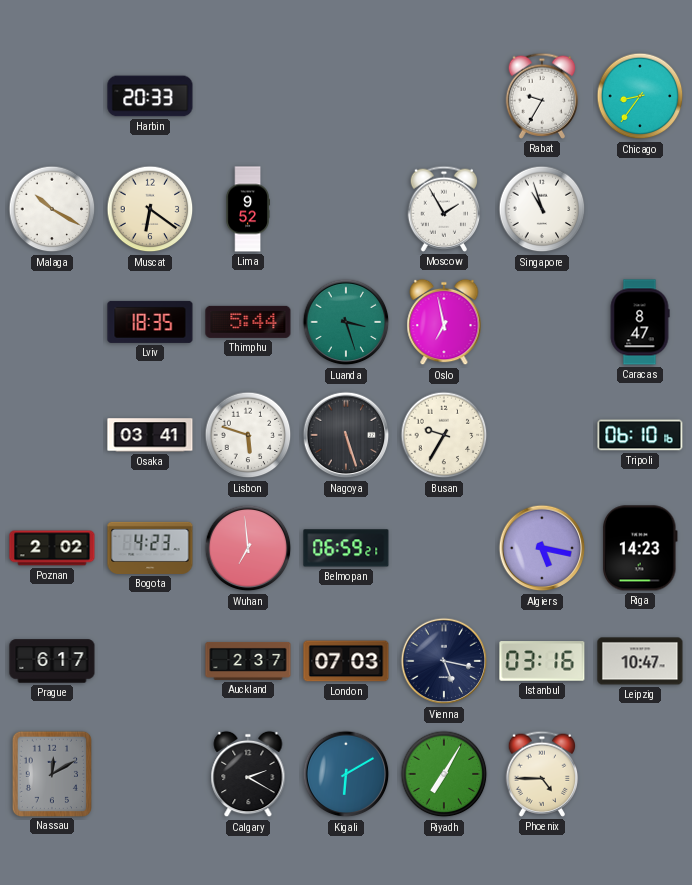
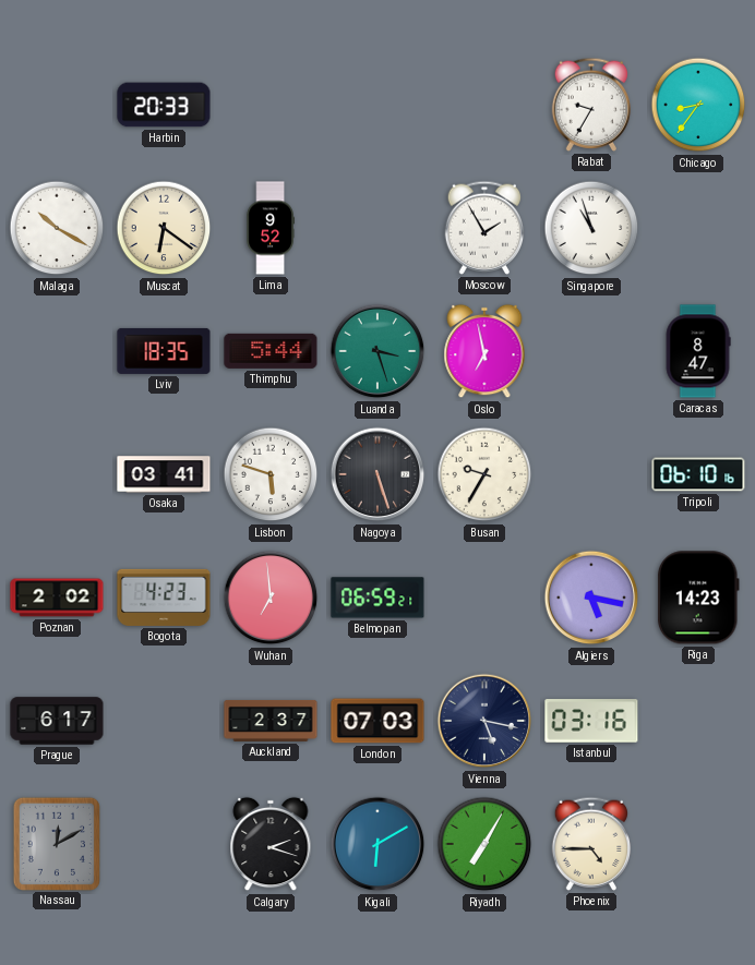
Leipzig: 10:47 -> none (640, 661)
Calgary: 2:20 -> 2:18 (271, 844)
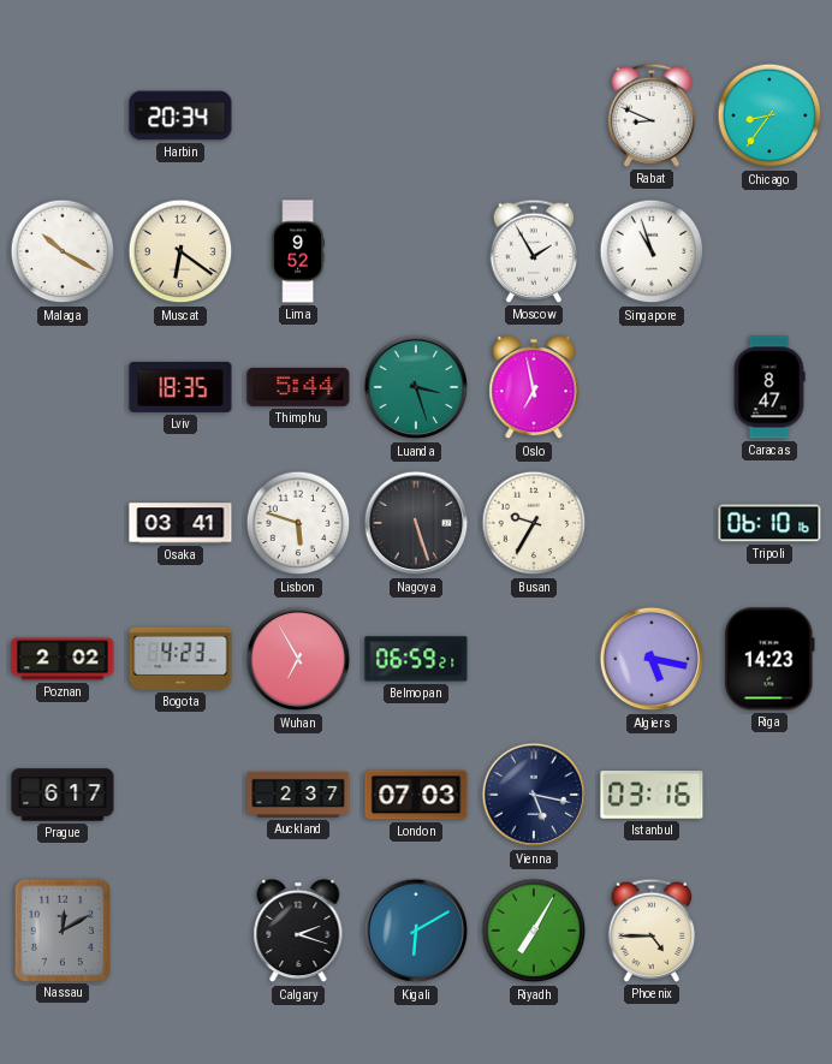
Harbin: 20:33 -> 20:34 (180, 115)
Rabat: 9:35 -> 8:49 (652, 115)
Wuhan: 6:59 -> 6:55 (298, 659)
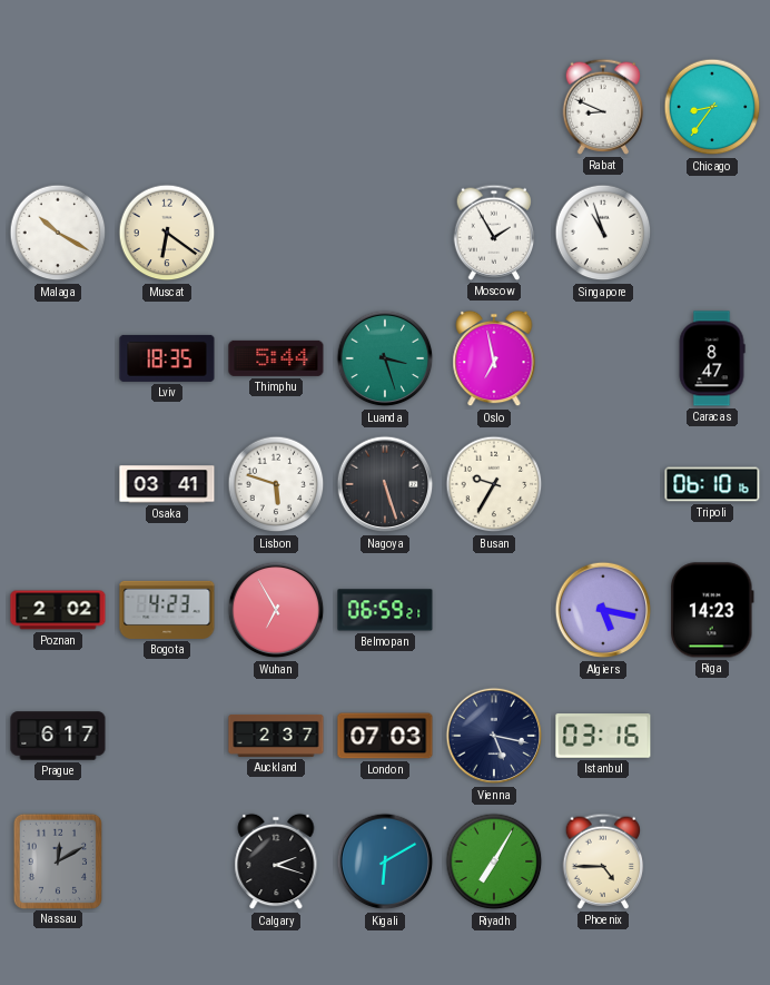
Harbin: 20:34 -> none (180, 115)
Lima: 9:52 -> none (298, 251)
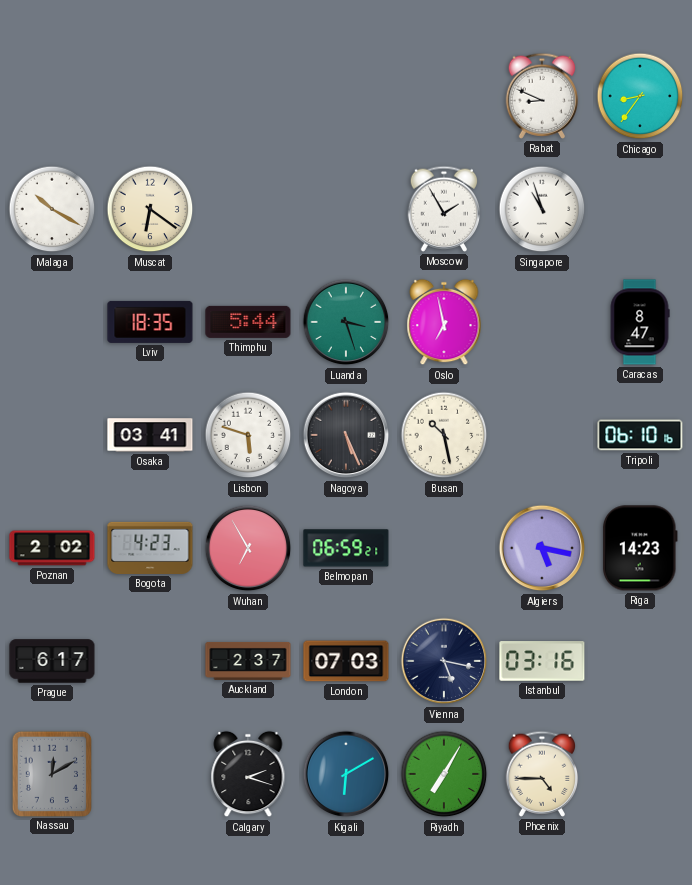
Nagoya: 5:27 -> 5:26 (346, 435)
Busan: 9:35 -> 10:28 (444, 435)
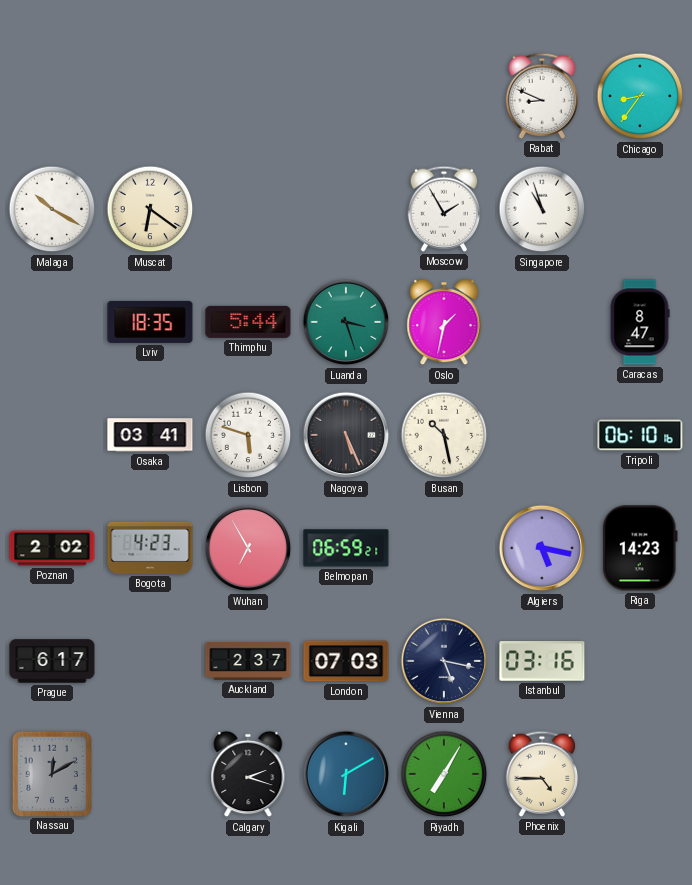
Oslo: 6:58 -> 1:32 (444, 322)
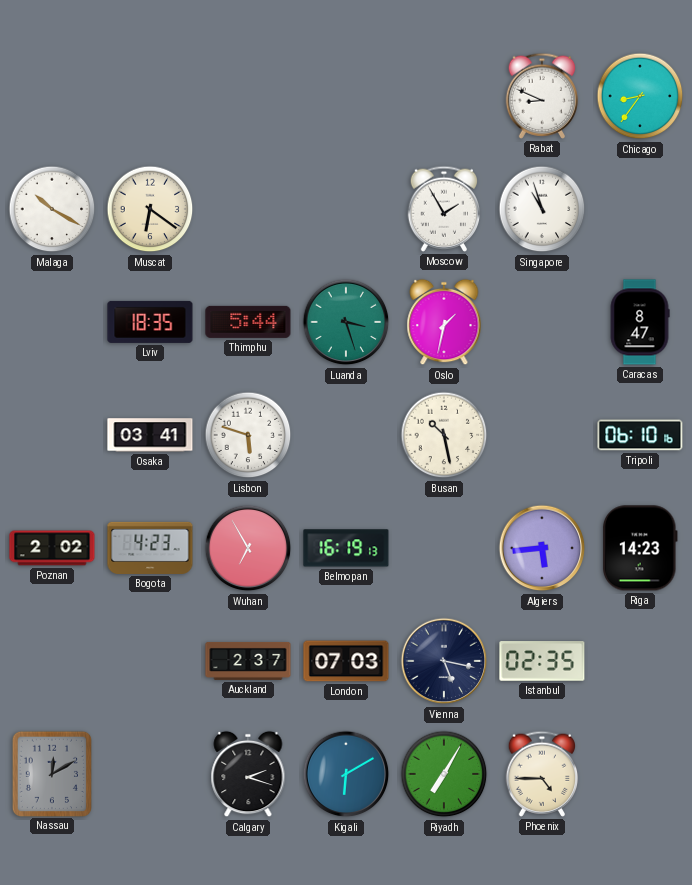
Nagoya: 5:26 -> none (346, 435)
Belmopan: 06:59 -> 16:19 (346, 548)
Algiers: 5:17 -> 5:44 (542, 548)
Prague: 6:17 -> none (52, 661)
Istanbul: 03:16 -> 02:35 (542, 661)
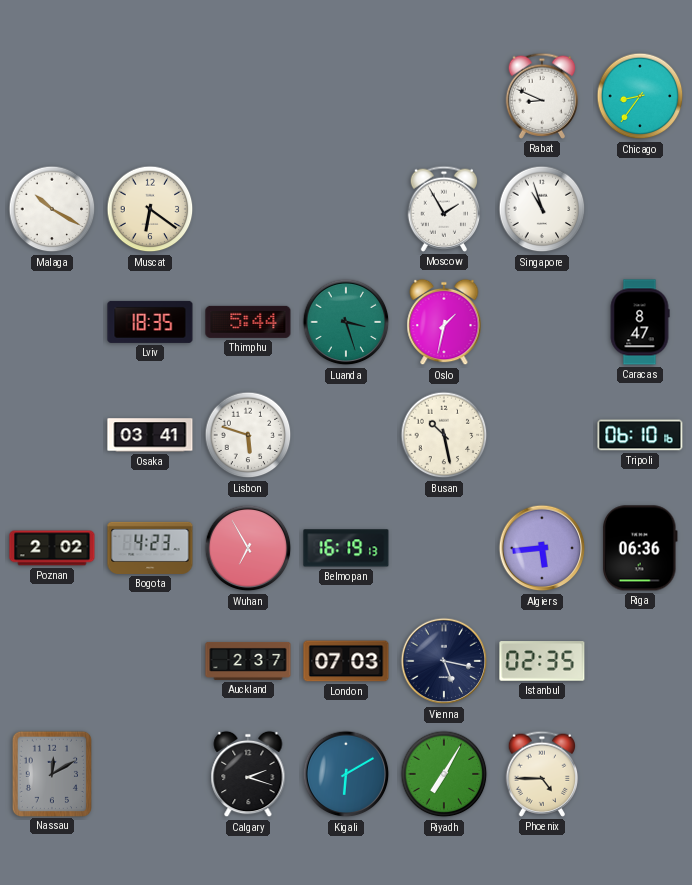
Riga: 14:23 -> 06:36 (640, 548)
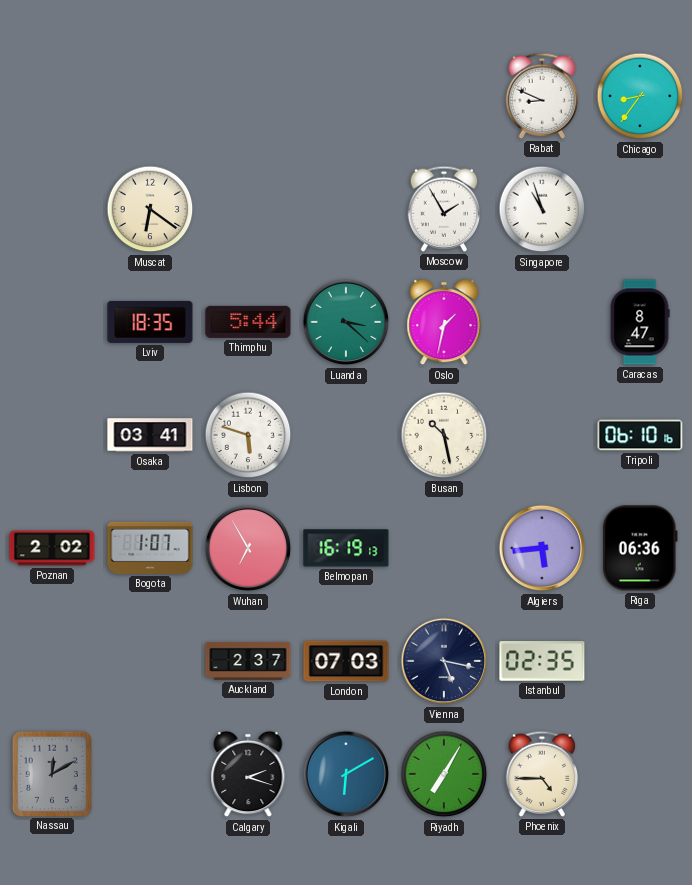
Malaga: 10:20 -> none (52, 209)
Luanda: 3:27 -> 3:22 (346, 322)
Bogota: 4:23 -> 1:07 (150, 548)
